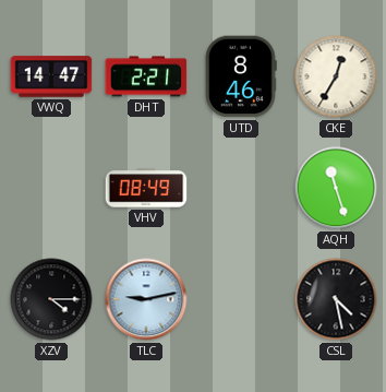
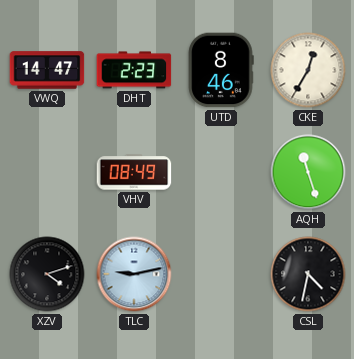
DHT: 2:21 -> 2:23 (134, 70)
XZV: 4:15 -> 4:12 (47, 274)
CSL: 4:28 -> 4:32 (308, 274)
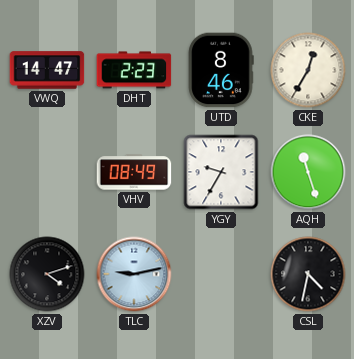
YGY: none -> 9:35 (221, 172)
